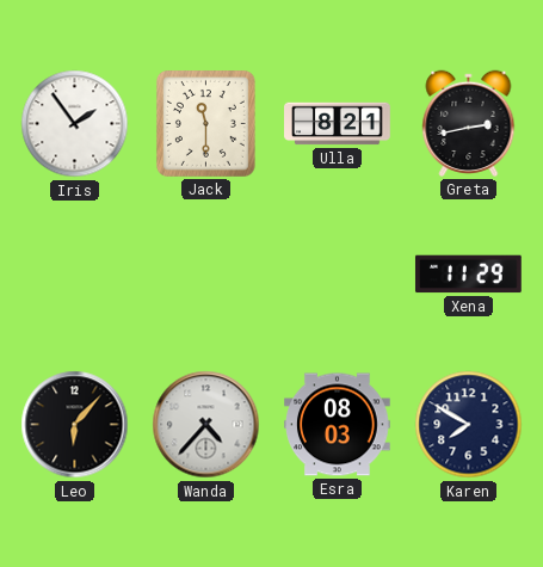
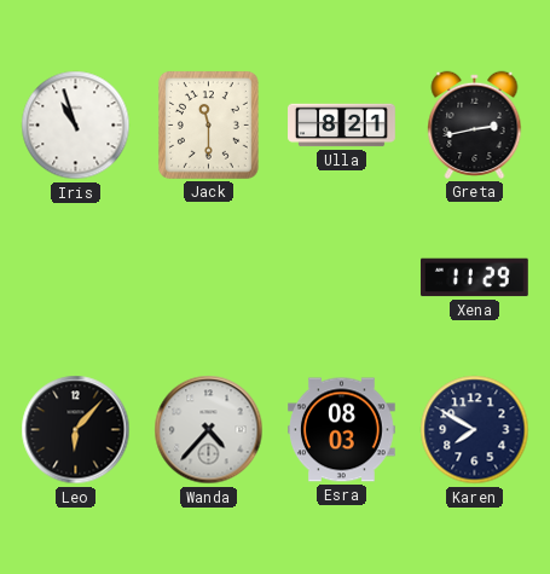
Iris: 1:54 -> 10:57 (76, 126)
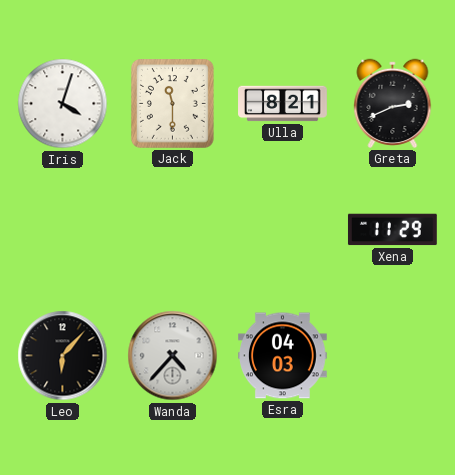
Iris: 10:57 -> 4:03 (63, 104)
Greta: 2:43 -> 2:41 (393, 103)
Esra: 08:03 -> 04:03 (283, 356)
Karen: 7:50 -> none (475, 430)
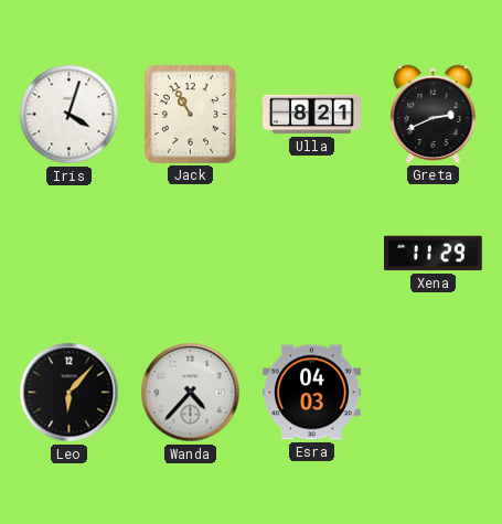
Jack: 11:30 -> 10:55 (190, 115)
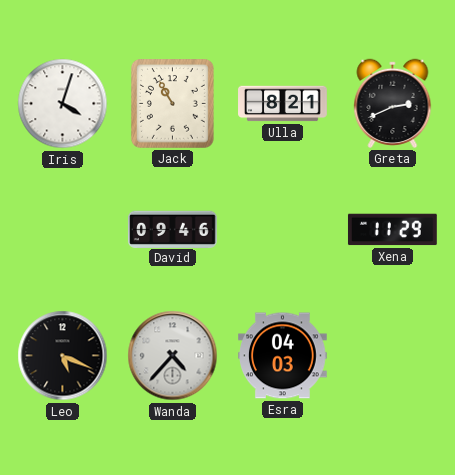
David: none -> 09:46 (173, 229)
Leo: 6:07 -> 5:19 (63, 356)
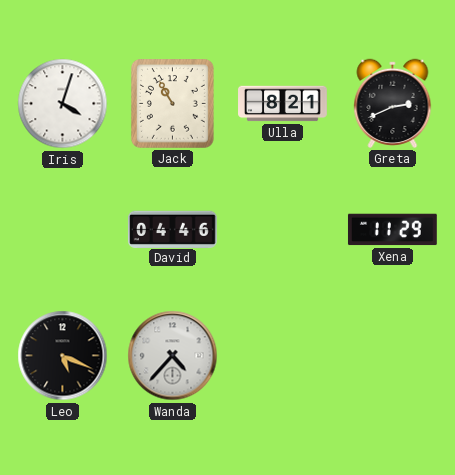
David: 09:46 -> 04:46 (173, 229)
Esra: 04:03 -> none (283, 356)
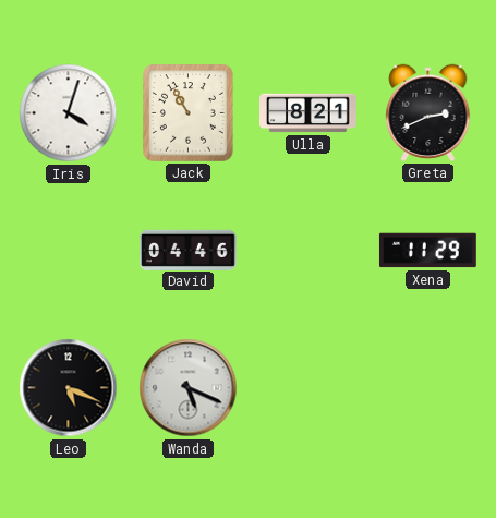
Wanda: 4:37 -> 5:19 (189, 388)
